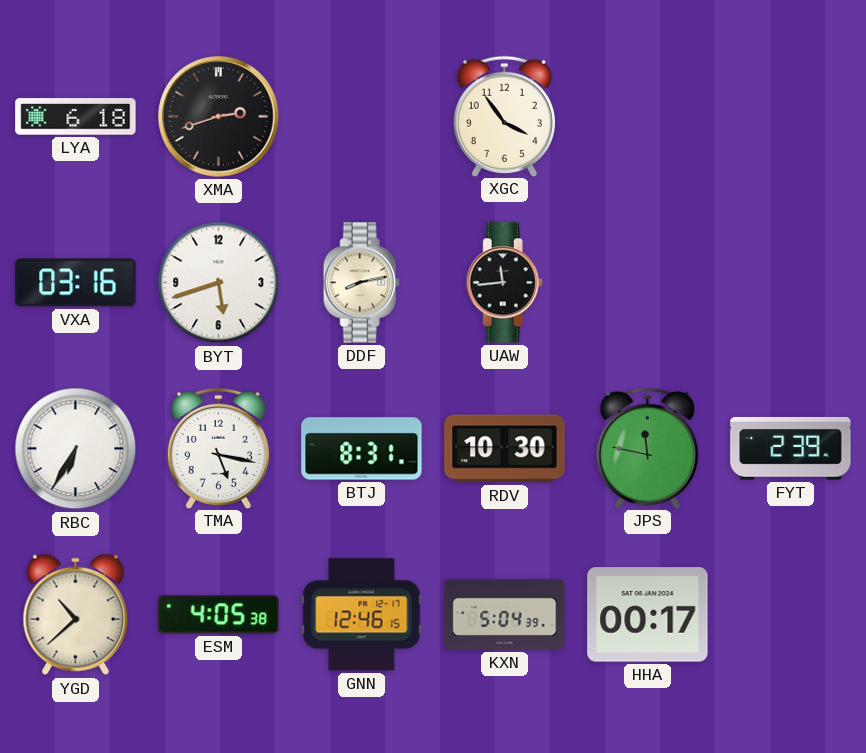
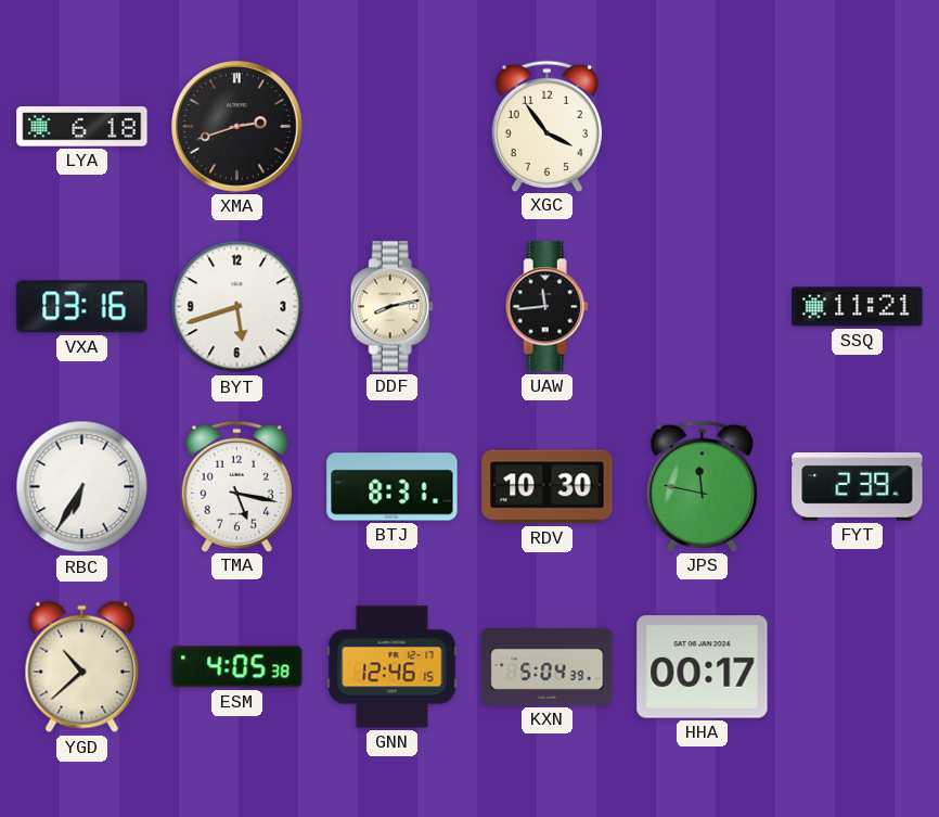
SSQ: none -> 11:21 (858, 307)
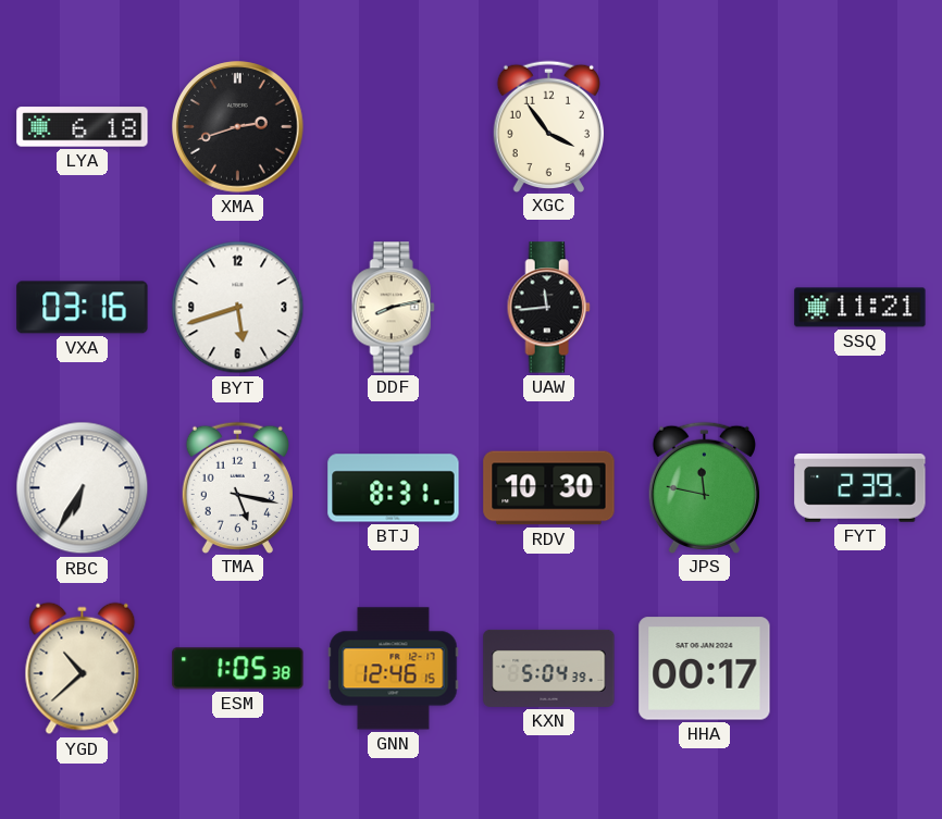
ESM: 4:05 -> 1:05 (238, 669)
